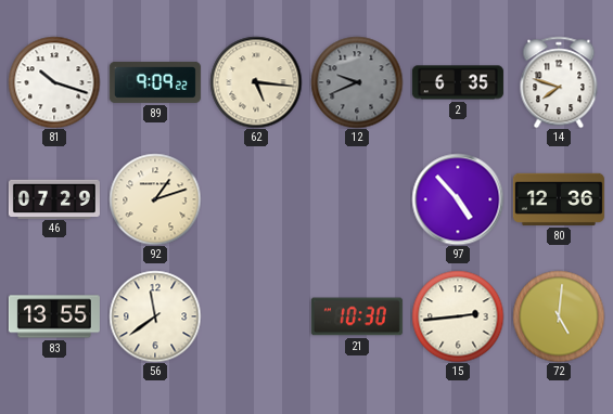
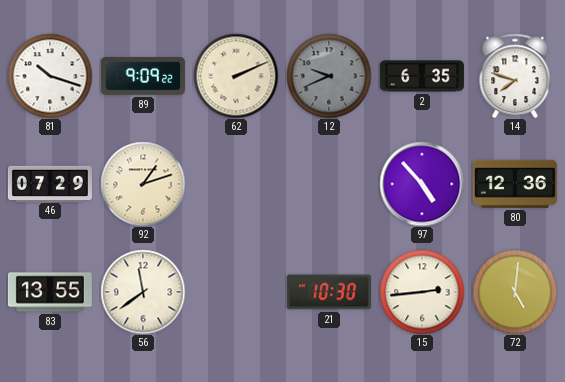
62: 5:16 -> 2:11 (236, 76)
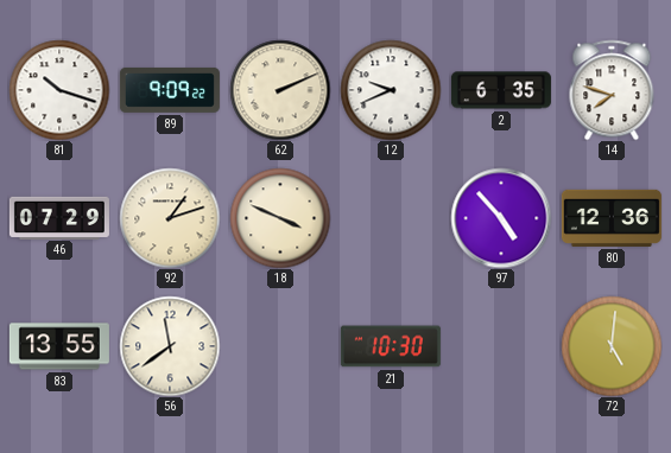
12 dial: grey -> white (391, 90)
18: none -> 3:49 (280, 218)
15: 2:44 -> none (422, 292)
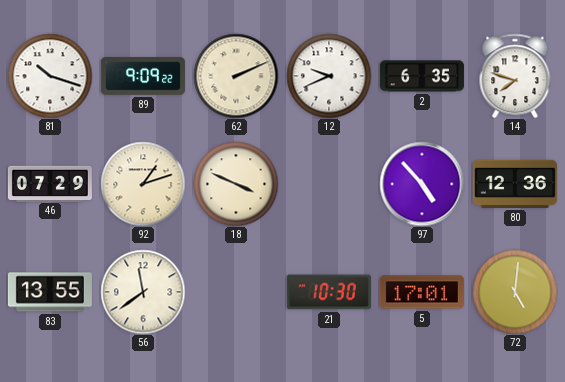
5: none -> 17:01 (422, 292)
